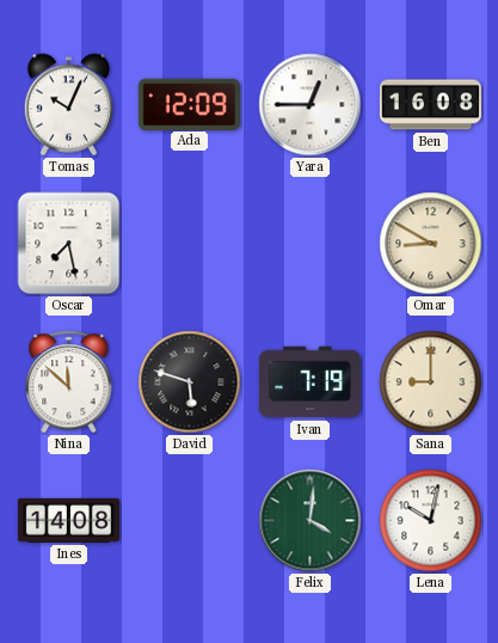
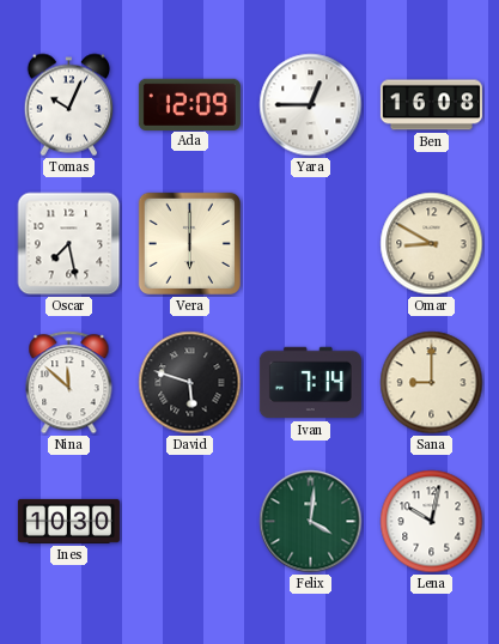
Vera: none -> 6:00 (189, 243)
Ivan: 7:19 -> 7:14 (310, 383)
Ines: 14:08 -> 10:30 (68, 521)
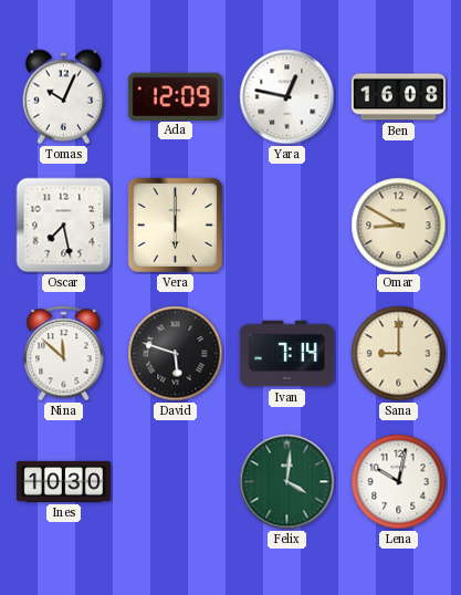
Yara: 12:45 -> 12:47 (287, 97)
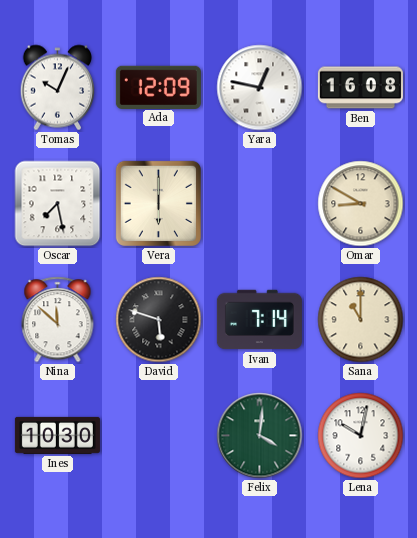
Sana: 9:00 -> 11:00 (361, 320)
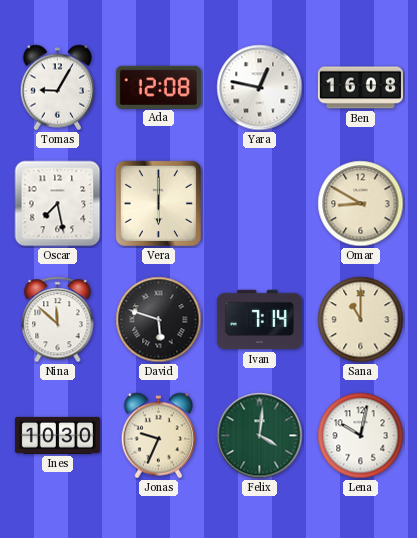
Tomas: 10:04 -> 9:05 (57, 88)
Ada: 12:09 -> 12:08 (158, 87)
Jonas: none -> 9:34 (158, 436)
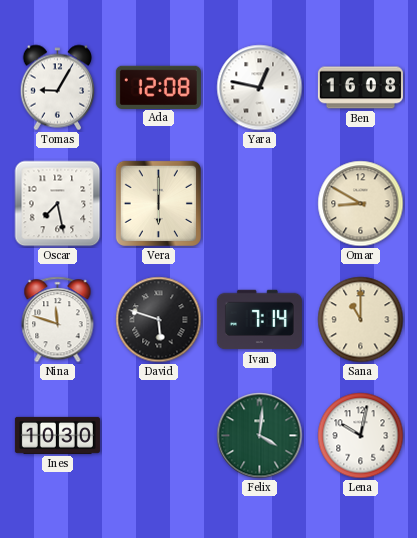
Nina: 11:52 -> 11:48 (58, 320)
Jonas: 9:34 -> none (158, 436)
